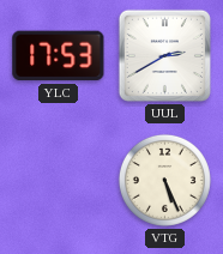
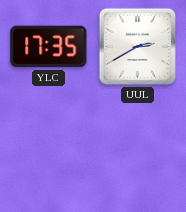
YLC: 17:53 -> 17:35 (49, 47)
VTG: 5:26 -> none (164, 180)
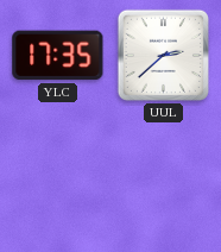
UUL: 2:40 -> 2:38 (163, 55)
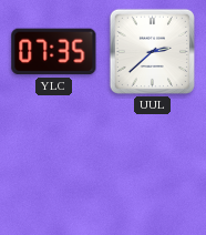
YLC: 17:35 -> 07:35 (54, 52)
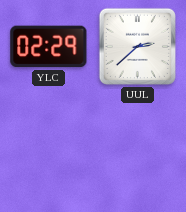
YLC: 07:35 -> 02:29 (49, 47)
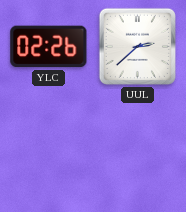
YLC: 02:29 -> 02:26 (49, 47)
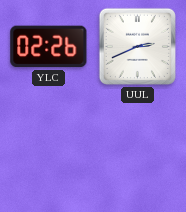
UUL: 2:38 -> 2:41 (137, 46)
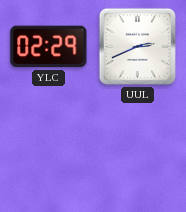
YLC: 02:26 -> 02:29 (49, 47)
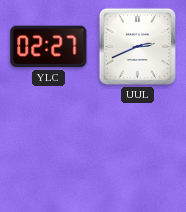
YLC: 02:29 -> 02:27 (49, 47)
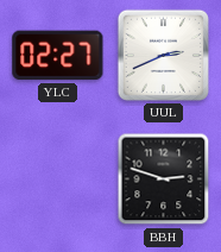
BBH: none -> 2:48 (164, 179)
